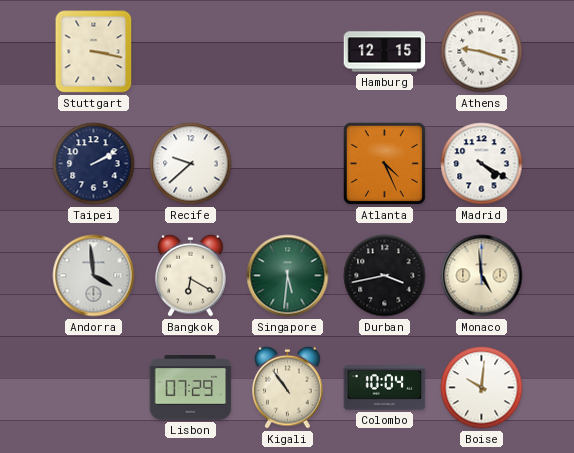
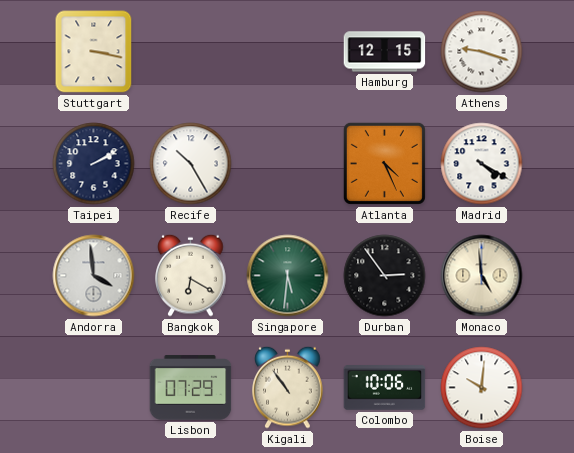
Recife: 9:38 -> 10:25 (191, 164)
Durban: 3:43 -> 2:54 (385, 276)
Colombo: 10:04 -> 10:06 (385, 388)
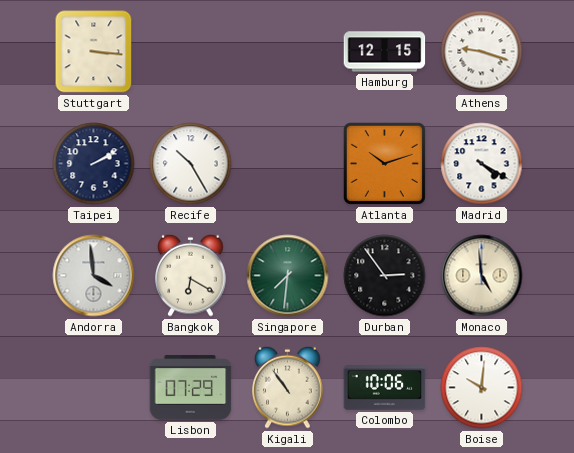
Stuttgart: 3:17 -> 3:16 (94, 52)
Atlanta: 4:26 -> 10:12 (384, 163)
Singapore: 5:31 -> 7:31 (288, 276)
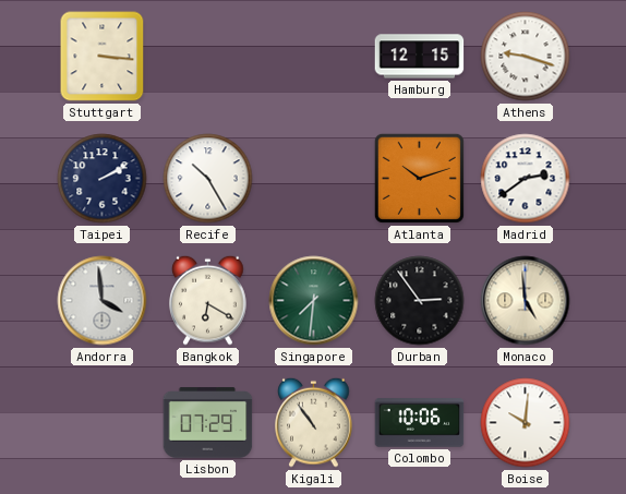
Madrid: 4:20 -> 2:39 (526, 179)
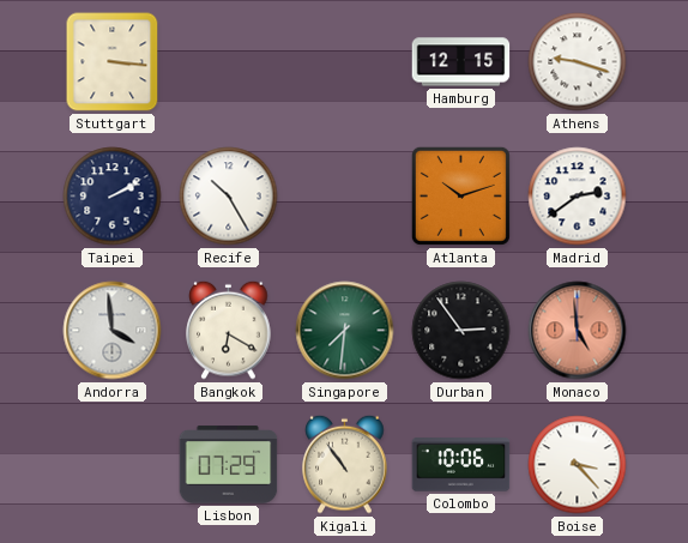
Monaco dial: cream -> salmon (578, 331)
Boise: 10:01 -> 3:23 (578, 465)
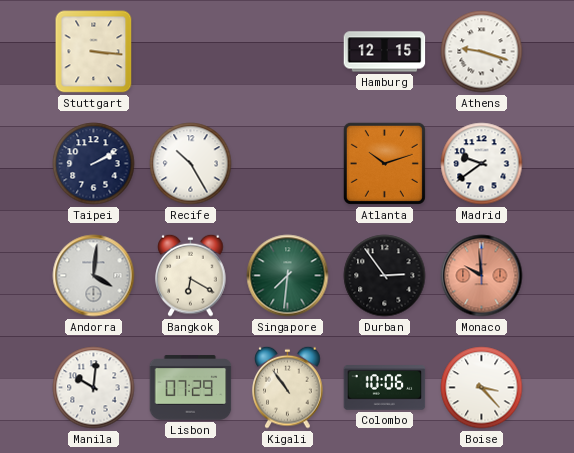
Madrid: 2:39 -> 9:39 (482, 164)
Andorra: 3:59 -> 4:01 (94, 276)
Monaco: 4:59 -> 9:59 (482, 276)
Manila: none -> 10:01 (94, 388)
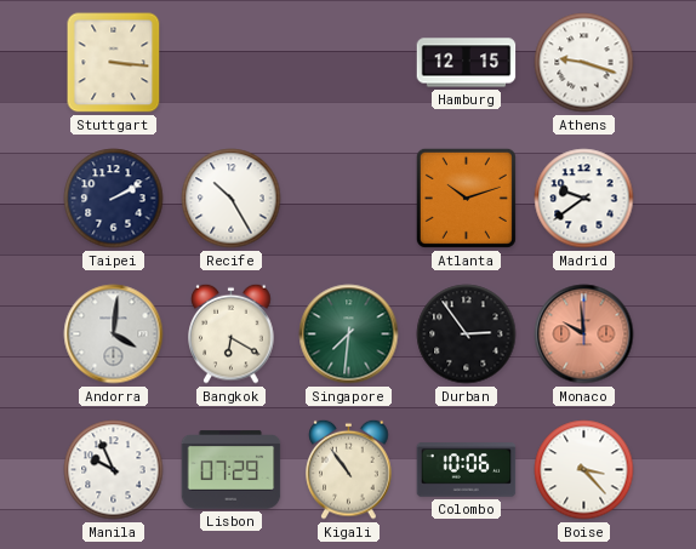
Manila: 10:01 -> 9:56 (114, 470)
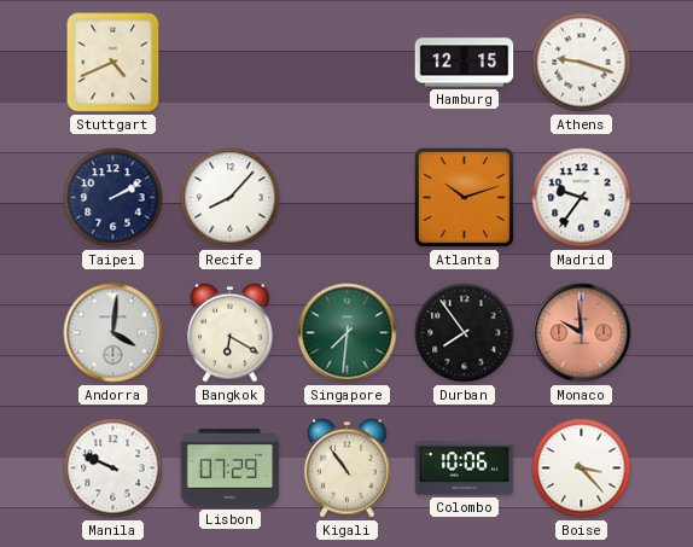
Stuttgart: 3:16 -> 4:41 (113, 63)
Recife: 10:25 -> 8:07 (231, 198)
Madrid: 9:39 -> 9:36 (582, 198)
Durban: 2:54 -> 7:54 (465, 333)
Manila: 9:56 -> 9:49 (113, 469)
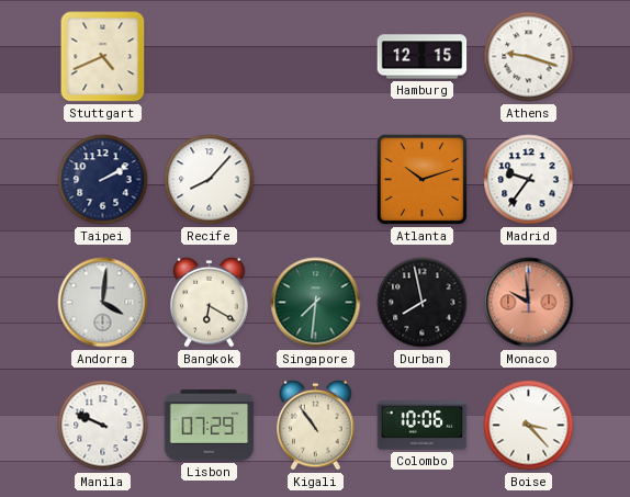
Durban: 7:54 -> 7:58 (423, 303)
